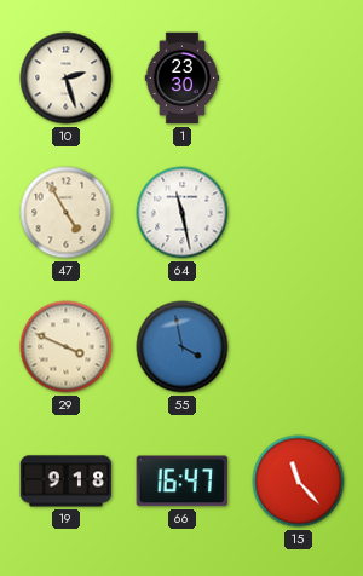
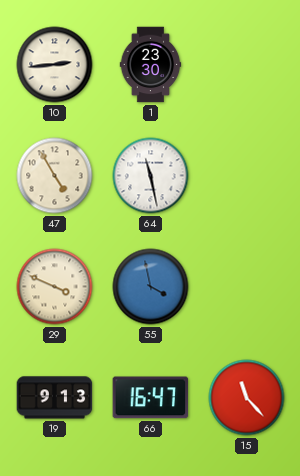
10: 2:27 -> 2:44 (55, 65)
19: 9:18 -> 9:13 (55, 398)
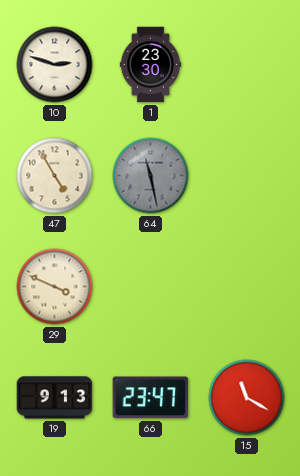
10: 2:44 -> 2:48 (55, 65)
64 dial: white -> grey (151, 176)
55: 3:58 -> none (151, 287)
66: 16:47 -> 23:47 (151, 398)
15: 11:23 -> 11:20 (247, 398)
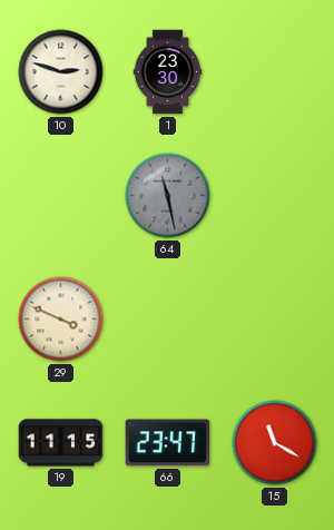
47: 4:55 -> none (55, 176)
19: 9:13 -> 11:15 (61, 443)
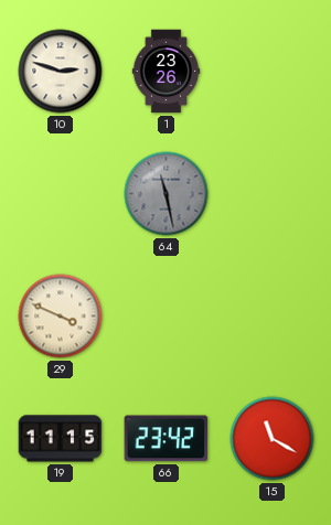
1: 23:30 -> 23:26 (167, 72)
66: 23:47 -> 23:42 (167, 439)
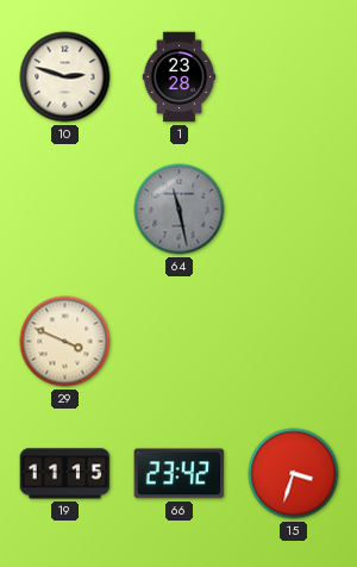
1: 23:26 -> 23:28 (180, 77)
15: 11:20 -> 3:33 (294, 474)
